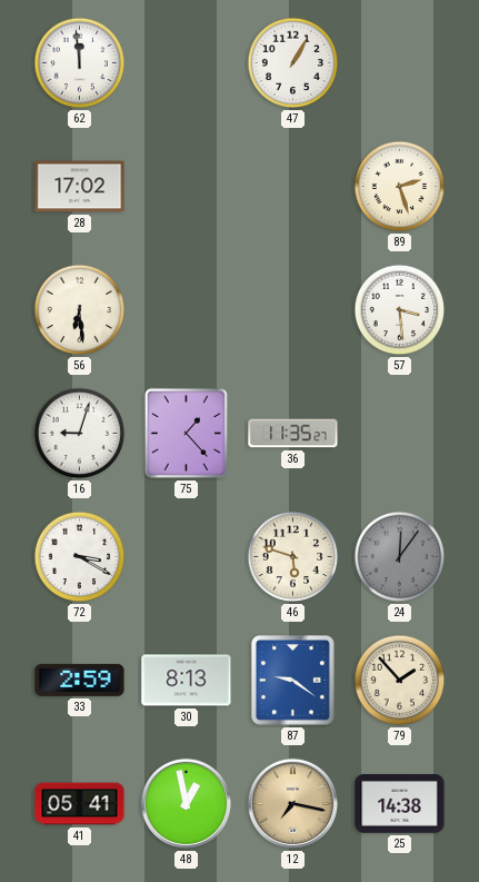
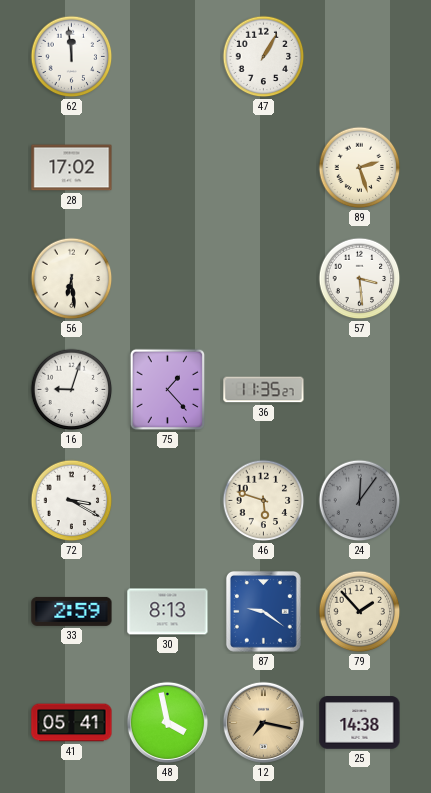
48: 12:58 -> 3:58 (167, 722)
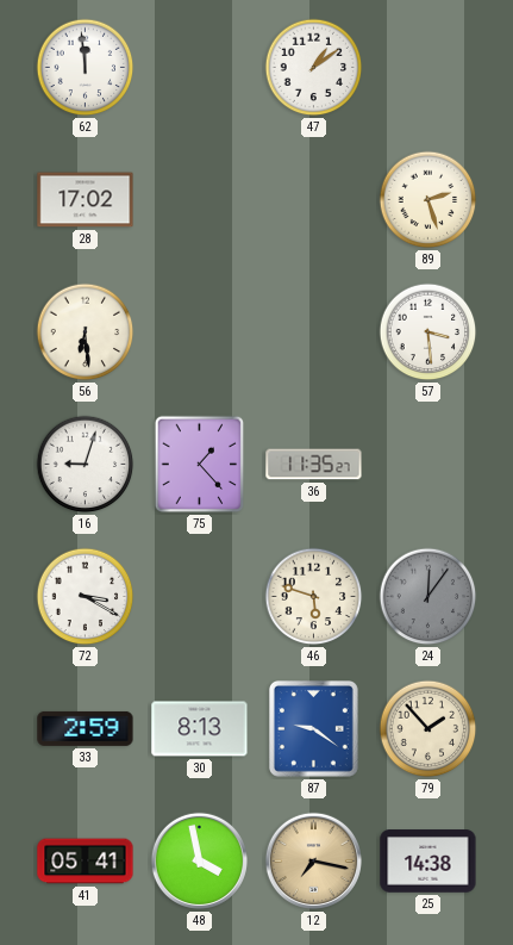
47: 1:05 -> 1:09 (314, 68)
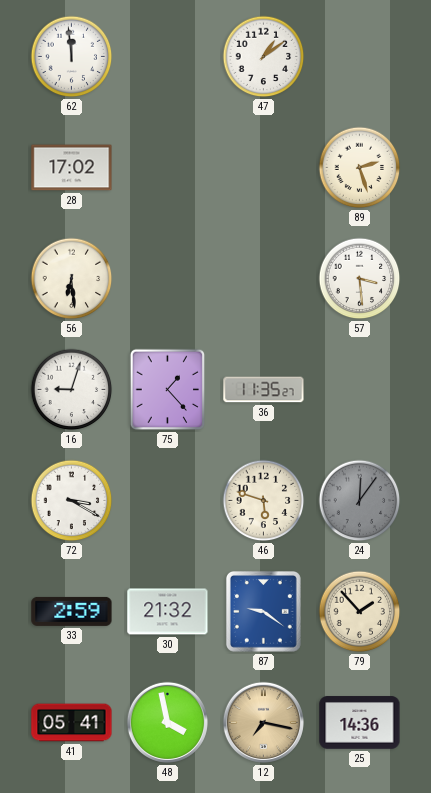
30: 8:13 -> 21:32 (168, 612)
25: 14:38 -> 14:36 (360, 723)
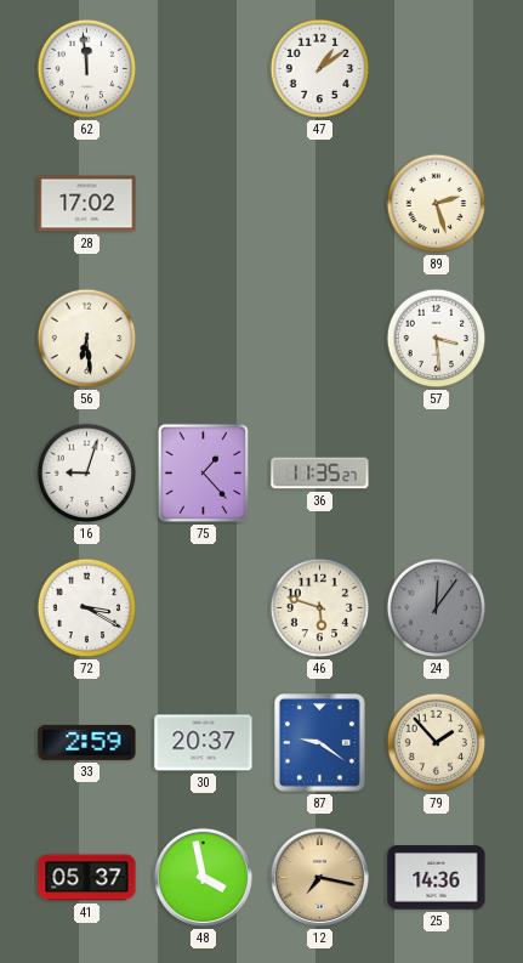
30: 21:32 -> 20:37 (204, 743)
41: 05:41 -> 05:37 (87, 878)
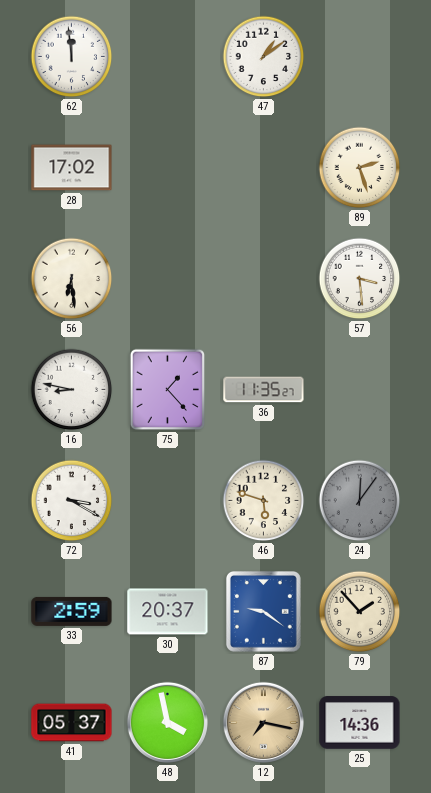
16: 9:03 -> 8:47 (72, 390)
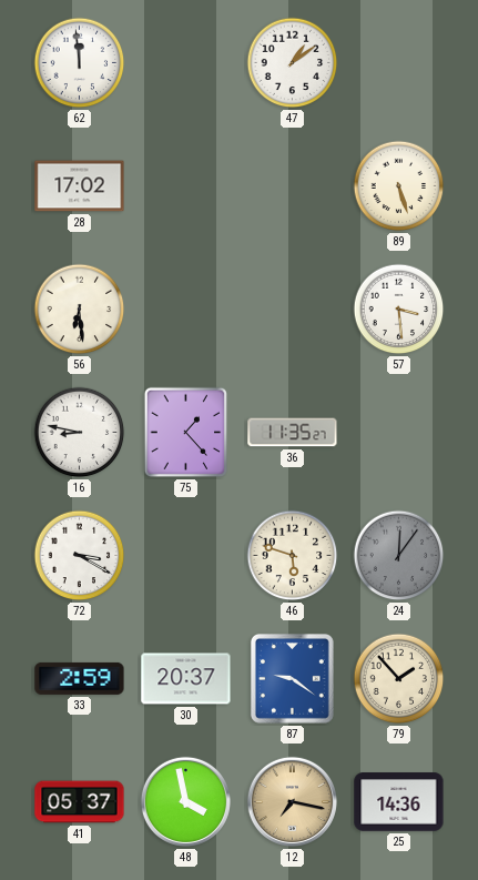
89: 2:27 -> 5:27 (399, 186)
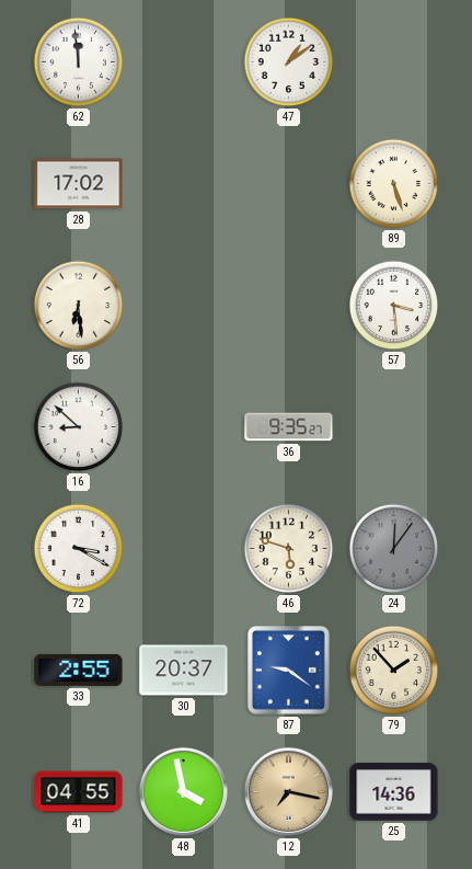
16: 8:47 -> 8:52 (79, 427)
75: 1:23 -> none (186, 433)
36: 11:35 -> 9:35 (289, 427)
33: 2:59 -> 2:55 (79, 670)
41: 05:37 -> 04:55 (79, 792)
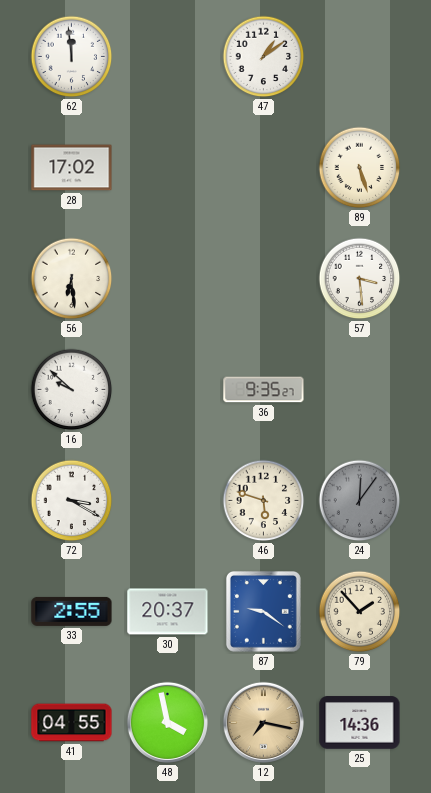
16: 8:52 -> 9:52 (72, 390)
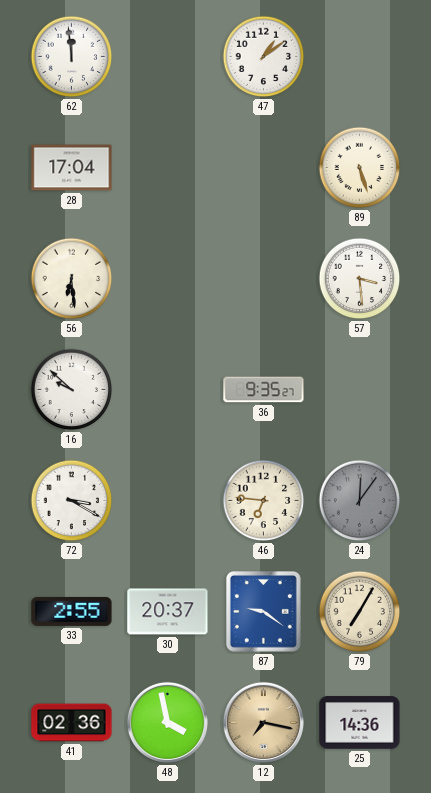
28: 17:02 -> 17:04 (72, 168)
46: 5:48 -> 6:46 (264, 501)
79: 1:53 -> 7:05 (360, 612)
41: 04:55 -> 02:36 (72, 723)
